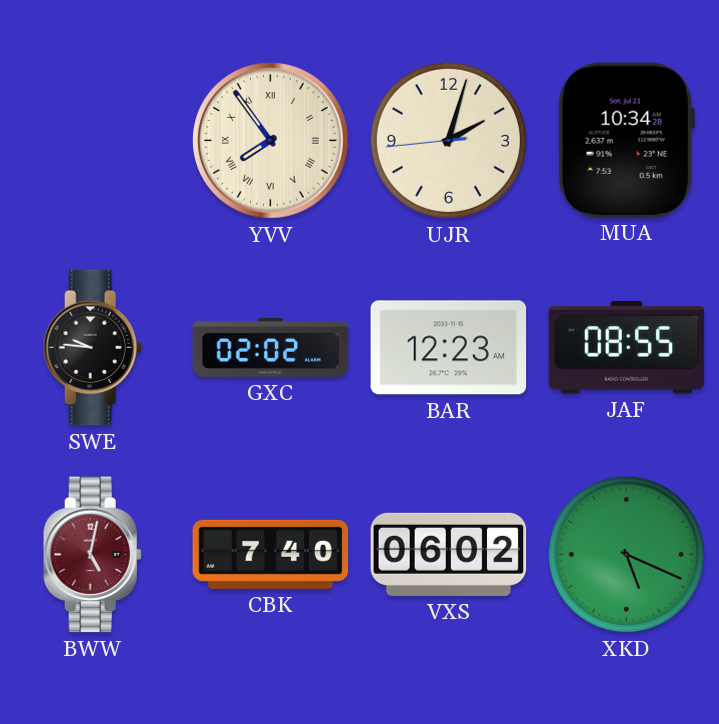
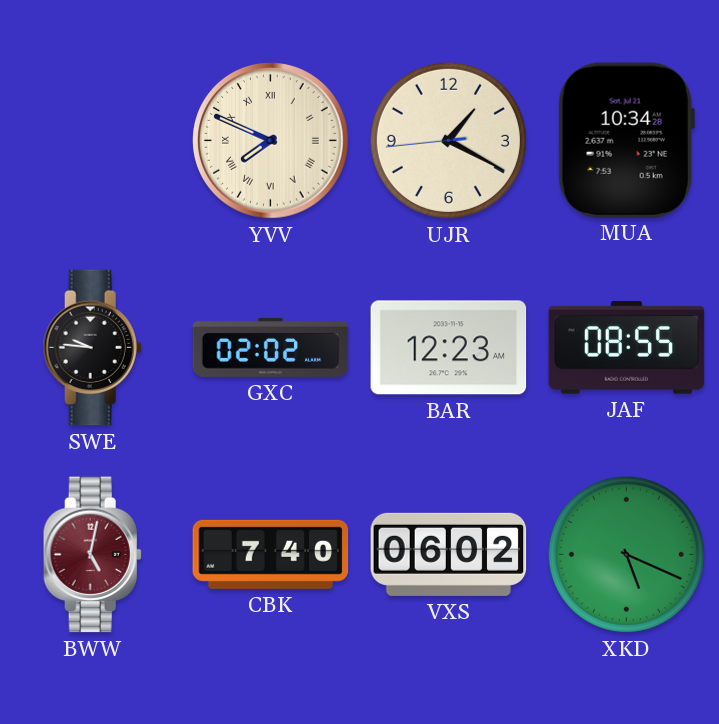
YVV: 7:54 -> 7:49 (271, 141)
UJR: 2:02 -> 1:19 (448, 140)
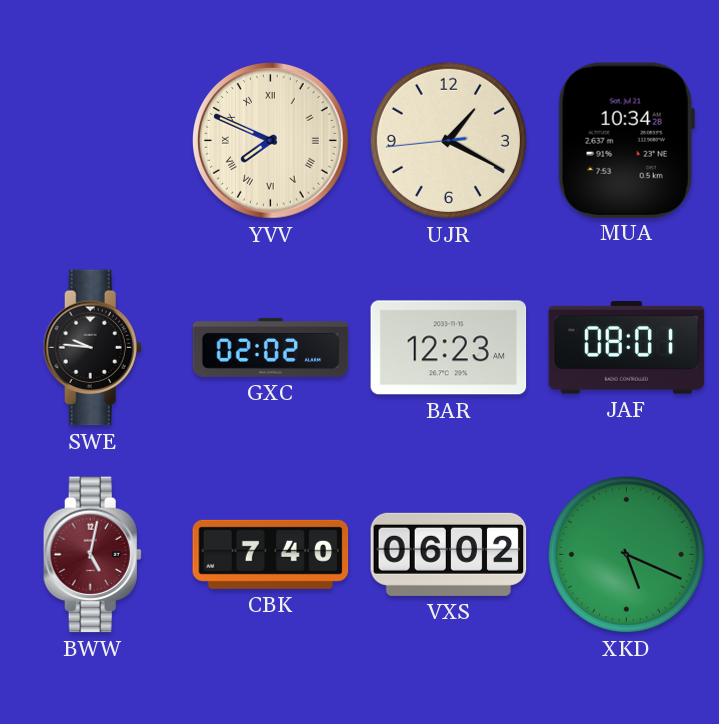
JAF: 08:55 -> 08:01 (627, 348)
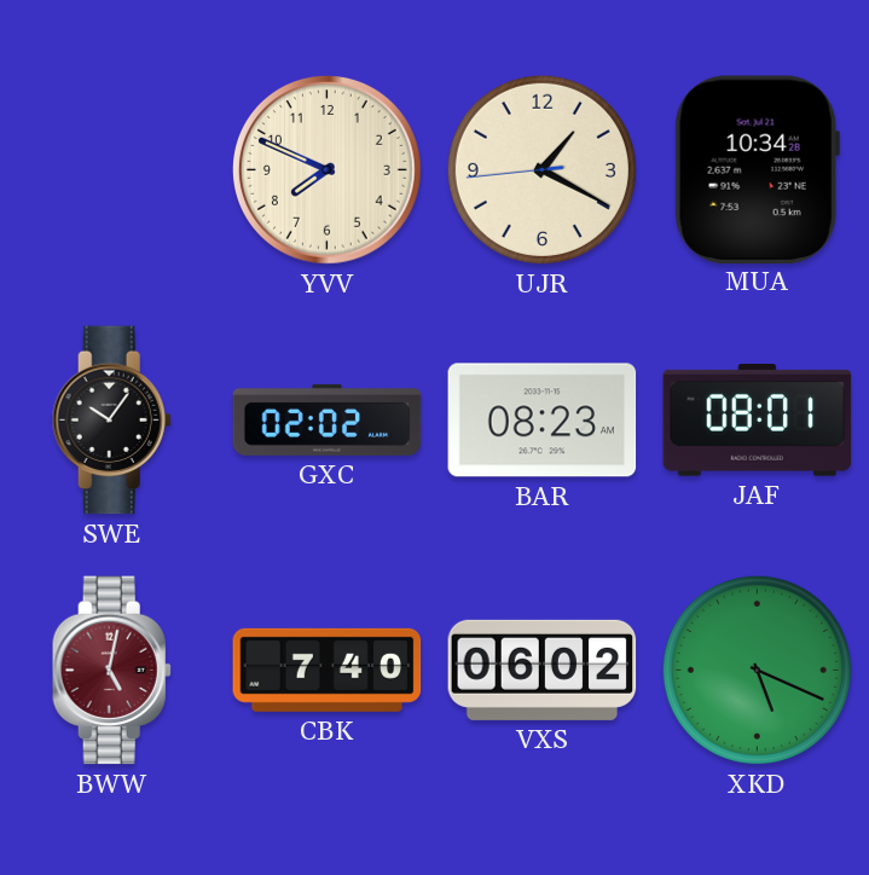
YVV numerals: Roman -> Arabic (328, 170)
SWE: 9:46 -> 10:06 (111, 421)
BAR: 12:23 -> 08:23 (543, 421)
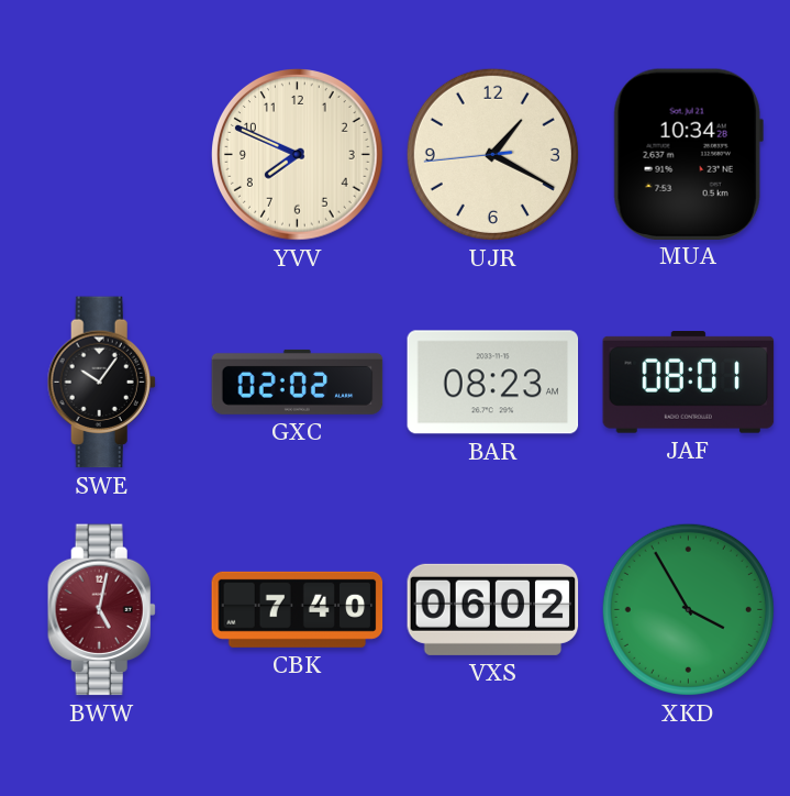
XKD: 5:19 -> 3:55 (688, 609)
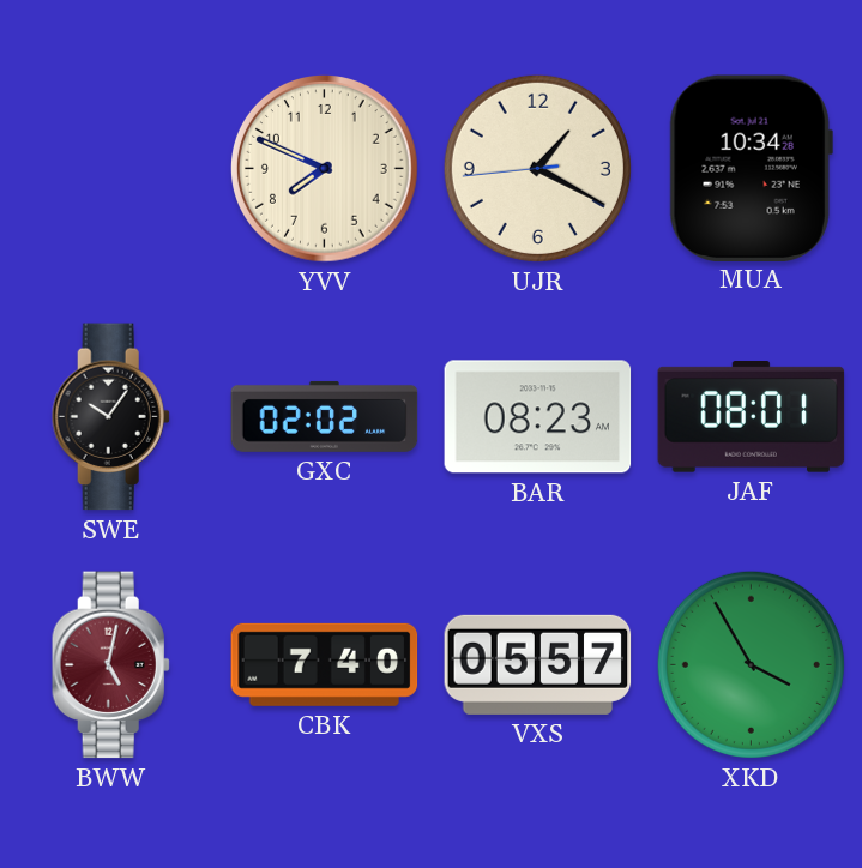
VXS: 06:02 -> 05:57 (538, 664)
